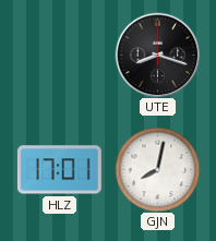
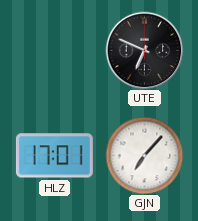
UTE: 8:18 -> 6:49 (144, 50)
GJN: 8:02 -> 7:07 (144, 155)
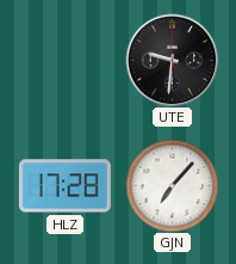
UTE: 6:49 -> 9:31 (172, 60)
HLZ: 17:01 -> 17:28 (64, 186)
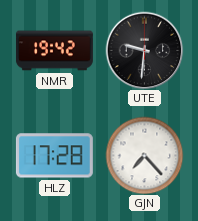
NMR: none -> 19:42 (54, 51)
GJN: 7:07 -> 7:23 (144, 155)
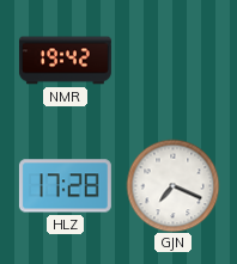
UTE: 9:31 -> none (144, 50)
GJN: 7:23 -> 7:19 (172, 185)
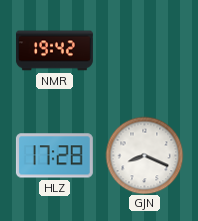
GJN: 7:19 -> 8:19 (144, 155)
